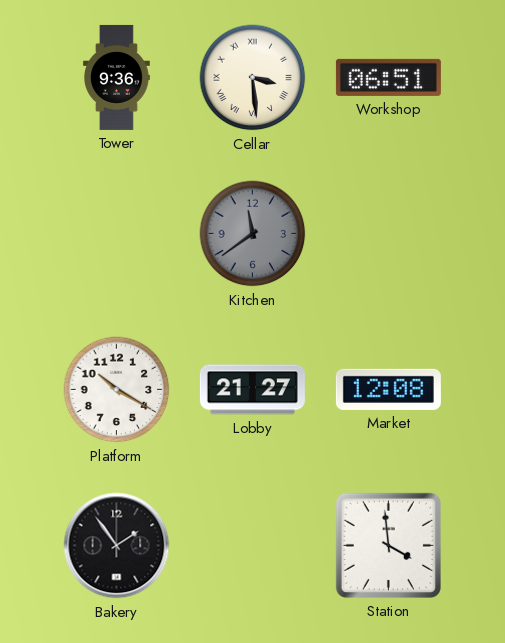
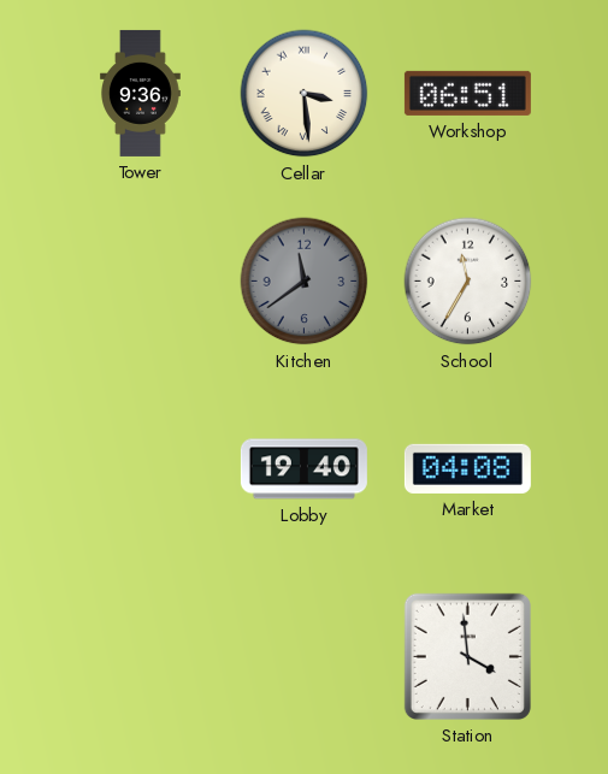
School: none -> 11:35 (468, 282)
Platform: 10:20 -> none (117, 390)
Lobby: 21:27 -> 19:40 (303, 469)
Market: 12:08 -> 04:08 (467, 468)
Bakery: 1:54 -> none (117, 546)
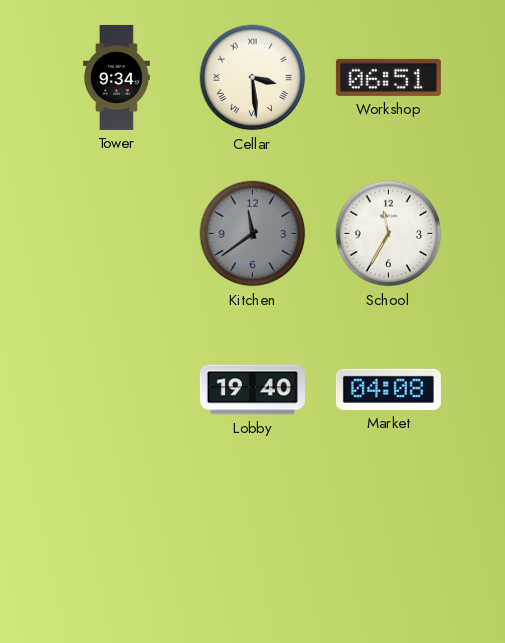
Tower: 9:36 -> 9:34 (117, 77)
Station: 3:59 -> none (467, 656)
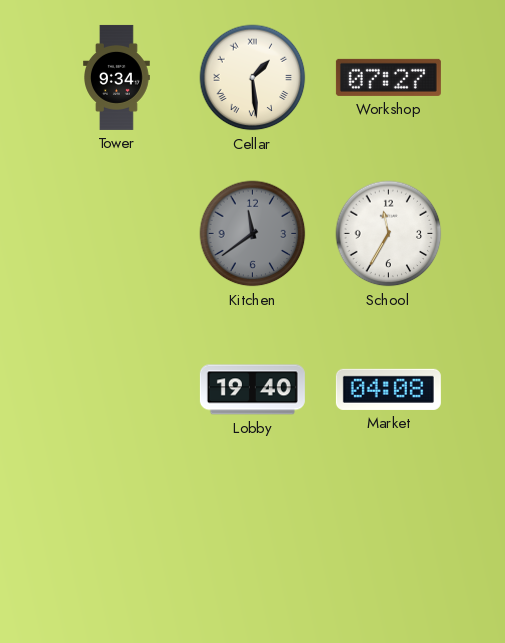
Cellar: 3:29 -> 1:29 (253, 78)
Workshop: 06:51 -> 07:27 (388, 77)
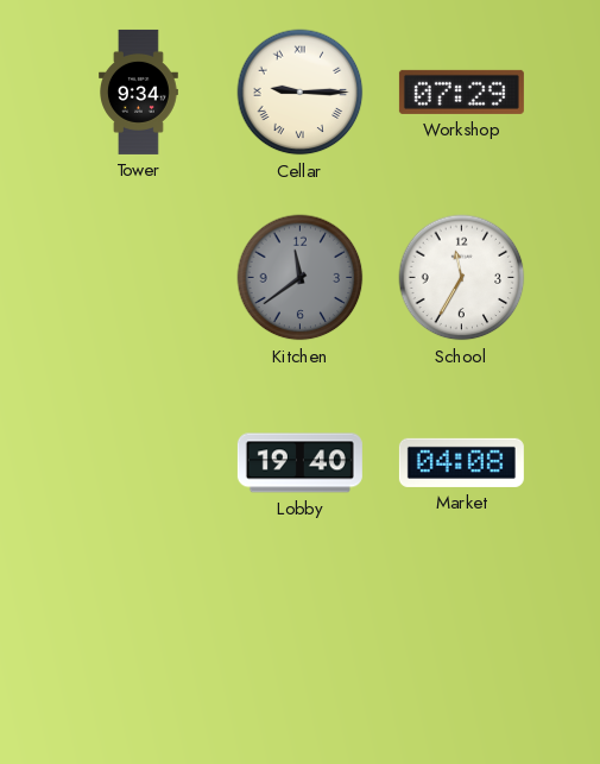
Cellar: 1:29 -> 9:15 (301, 93)
Workshop: 07:27 -> 07:29 (461, 91)
